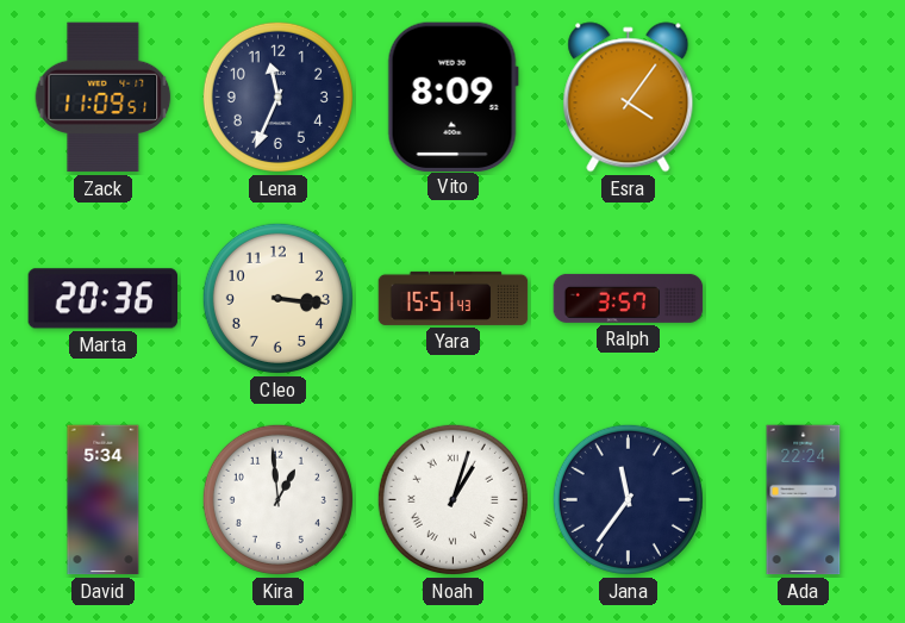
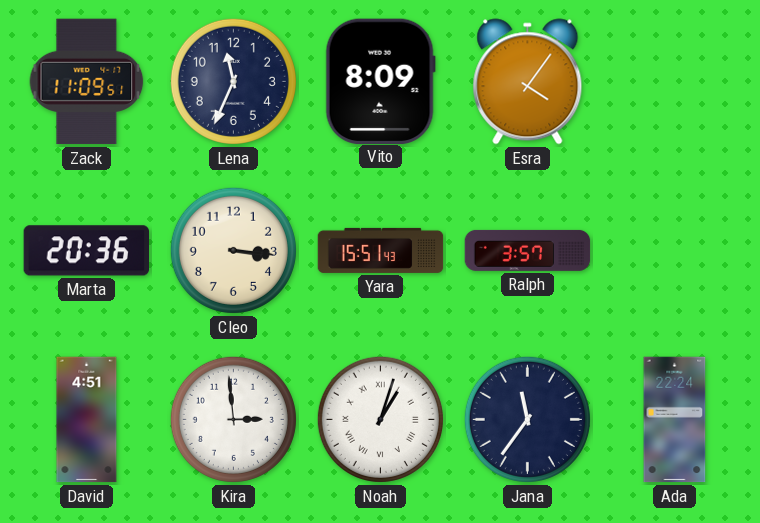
David: 5:34 -> 4:51 (87, 420)
Kira: 12:59 -> 2:59 (233, 419)
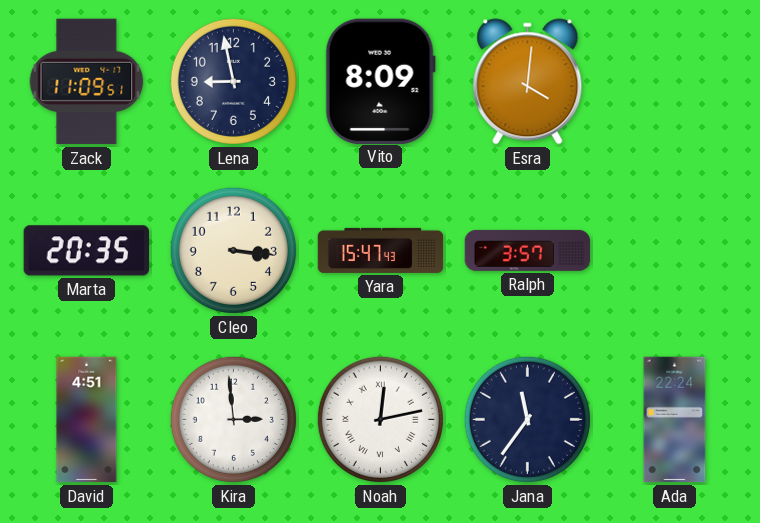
Lena: 11:34 -> 8:58 (233, 81)
Esra: 4:06 -> 4:01 (528, 82)
Marta: 20:36 -> 20:35 (86, 251)
Yara: 15:51 -> 15:47 (381, 250)
Noah: 1:03 -> 12:13 (380, 419)
